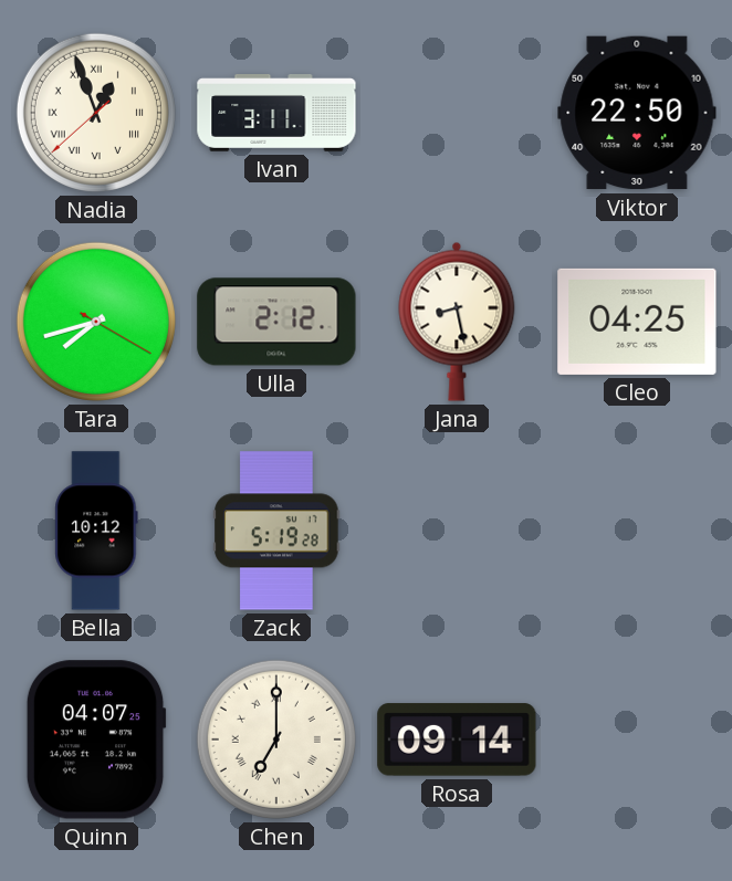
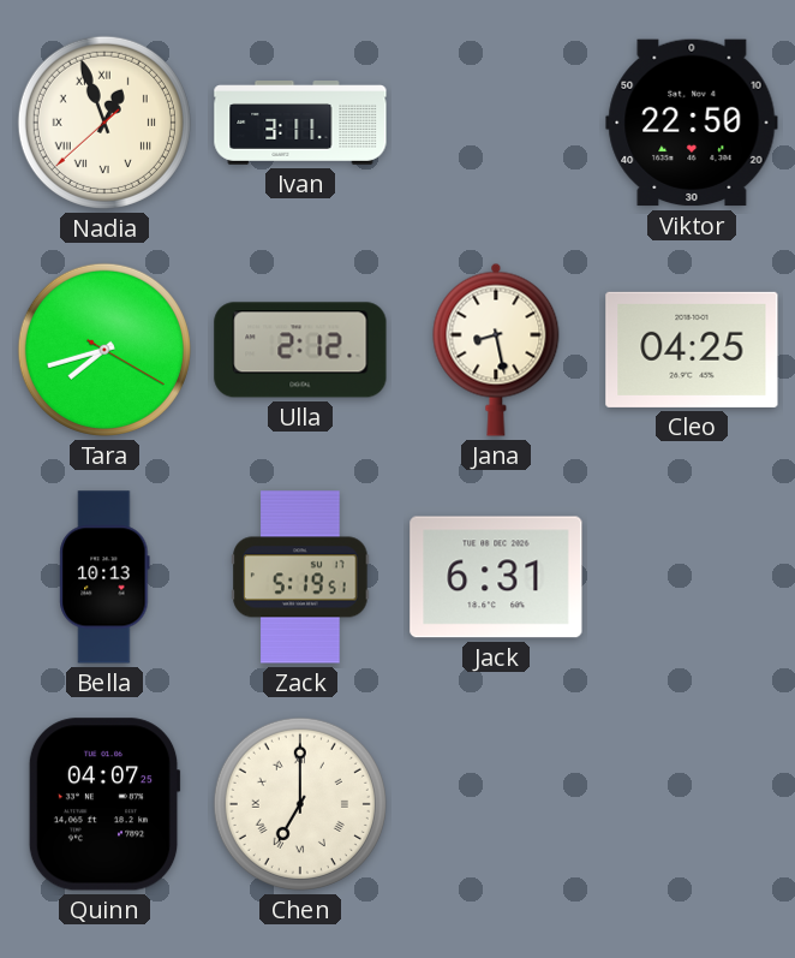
Bella: 10:12 -> 10:13 (104, 577)
Zack: 5:19:28 -> 5:19:51 (300, 577)
Jack: none -> 6:31 (496, 577)
Rosa: 09:14 -> none (457, 740)
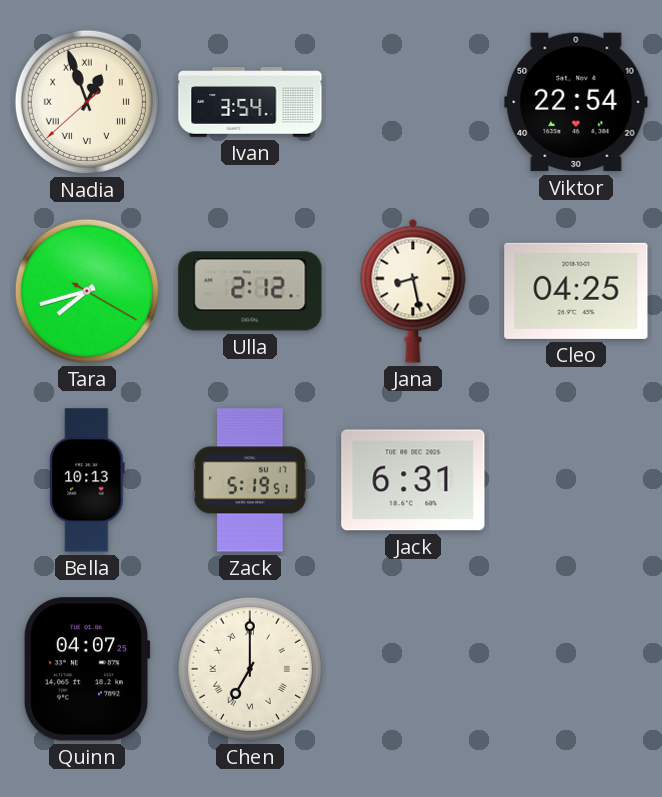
Ivan: 3:11 -> 3:54 (250, 103)
Viktor: 22:50 -> 22:54 (576, 102)
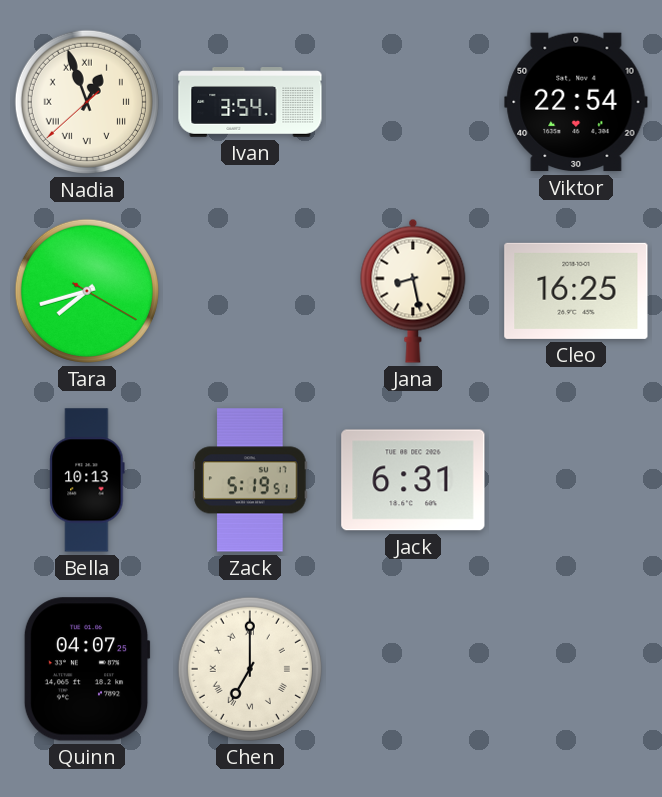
Ulla: 2:12 -> none (250, 291)
Cleo: 04:25 -> 16:25 (576, 291)
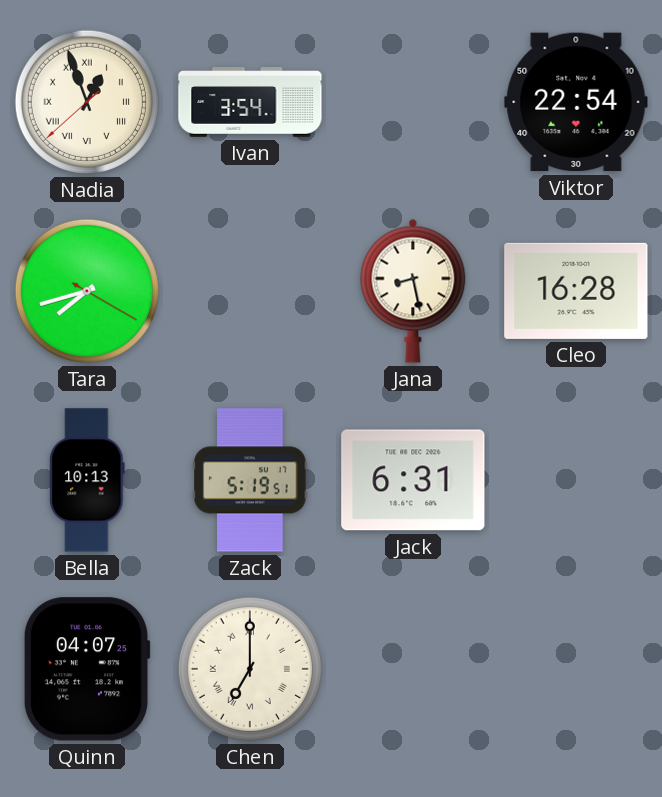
Cleo: 16:25 -> 16:28 (576, 291)
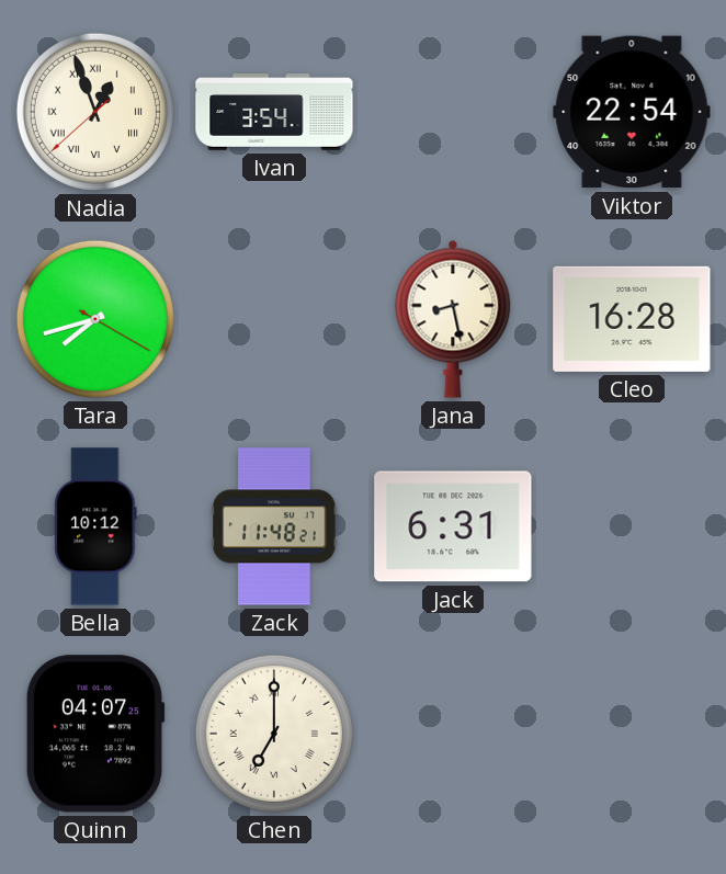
Bella: 10:13 -> 10:12 (95, 526)
Zack: 5:19 -> 11:48 (274, 526)
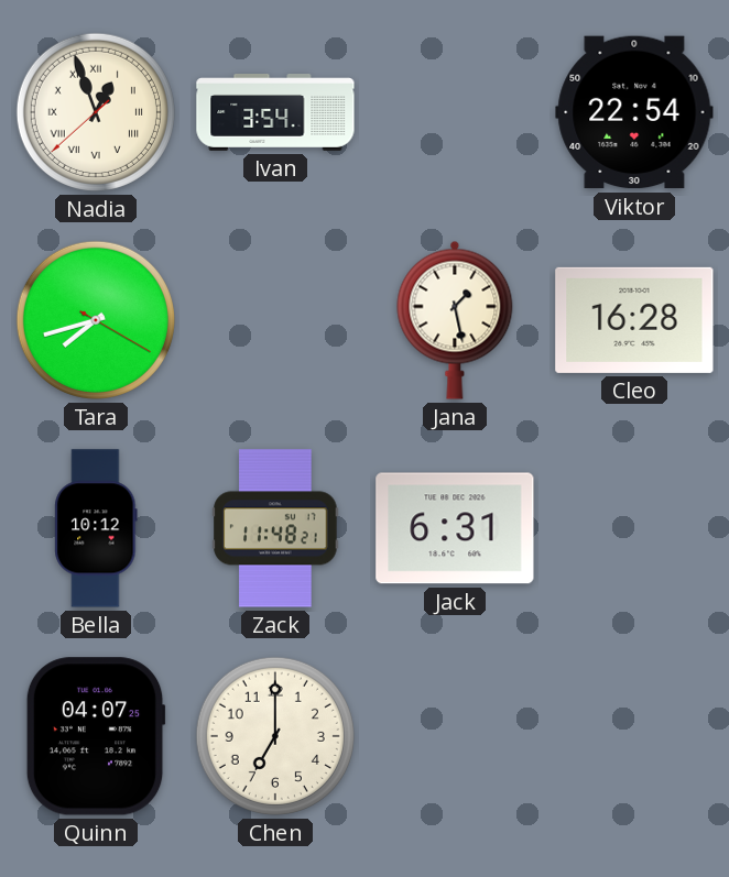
Jana: 8:28 -> 1:28 (455, 320)
Chen numerals: Roman -> Arabic (275, 736)
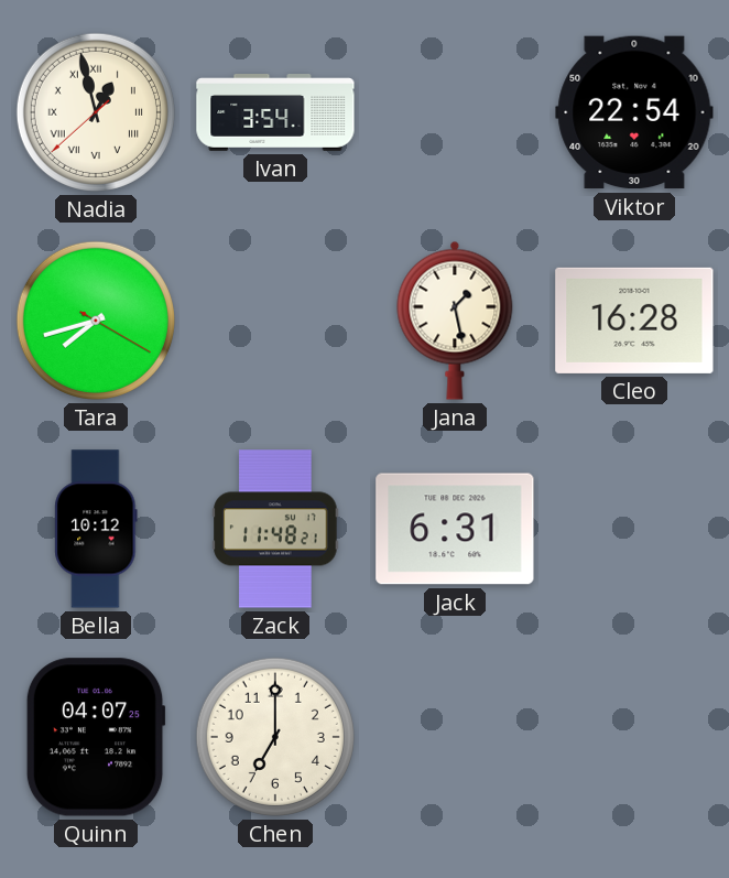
Nadia: 12:56 -> 12:57 (96, 112)
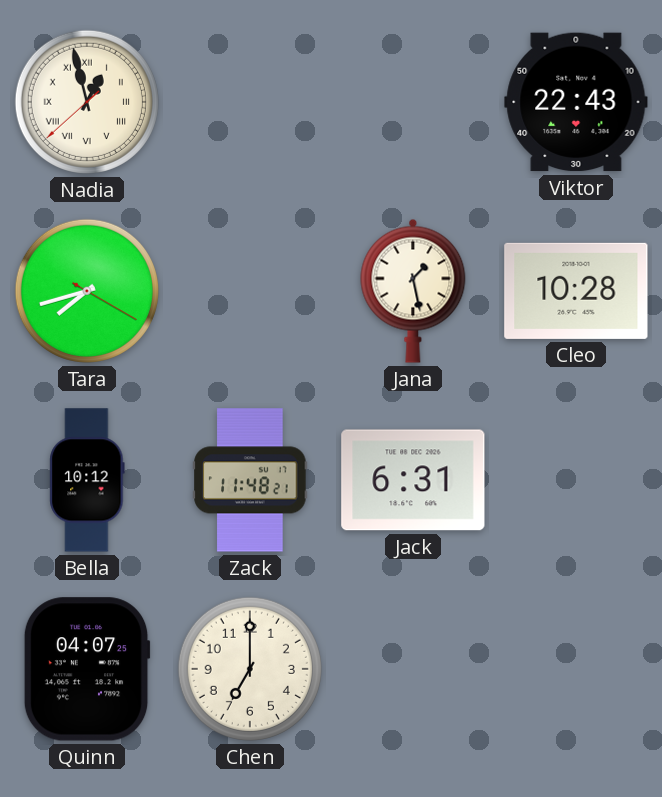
Ivan: 3:54 -> none (275, 113)
Viktor: 22:54 -> 22:43 (576, 102)
Cleo: 16:28 -> 10:28 (576, 291)
